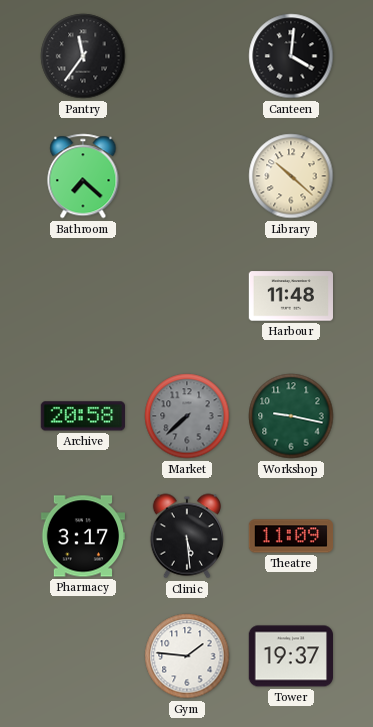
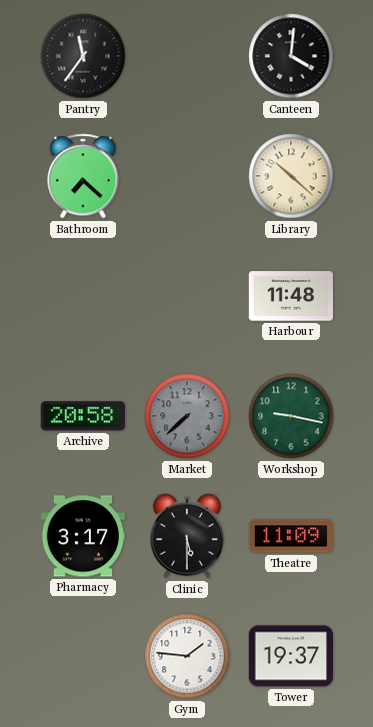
Clinic: 5:29 -> 5:30 (186, 536)
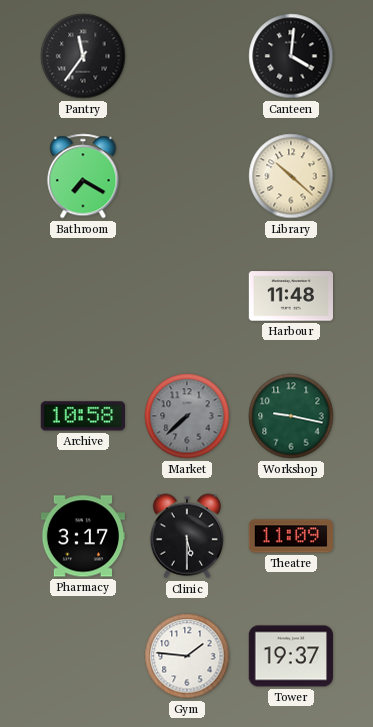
Bathroom: 7:22 -> 7:20 (83, 176)
Archive: 20:58 -> 10:58 (82, 416)
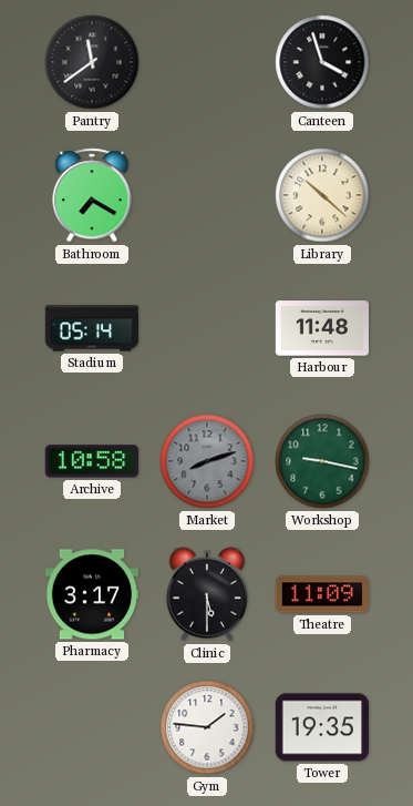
Pantry: 11:36 -> 11:39 (92, 62)
Canteen: 4:01 -> 3:57 (322, 62)
Stadium: none -> 05:14 (92, 328)
Market: 7:38 -> 8:12 (207, 461)
Tower: 19:37 -> 19:35 (321, 727)
